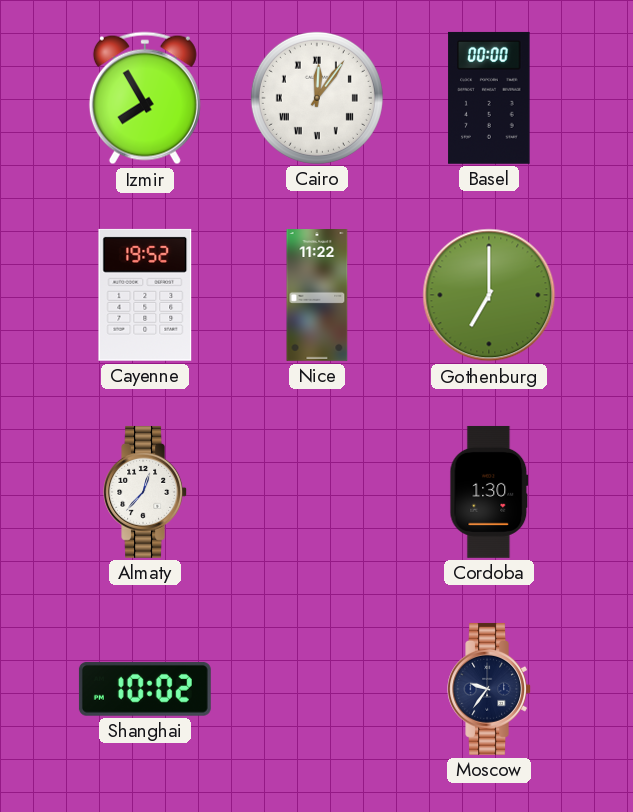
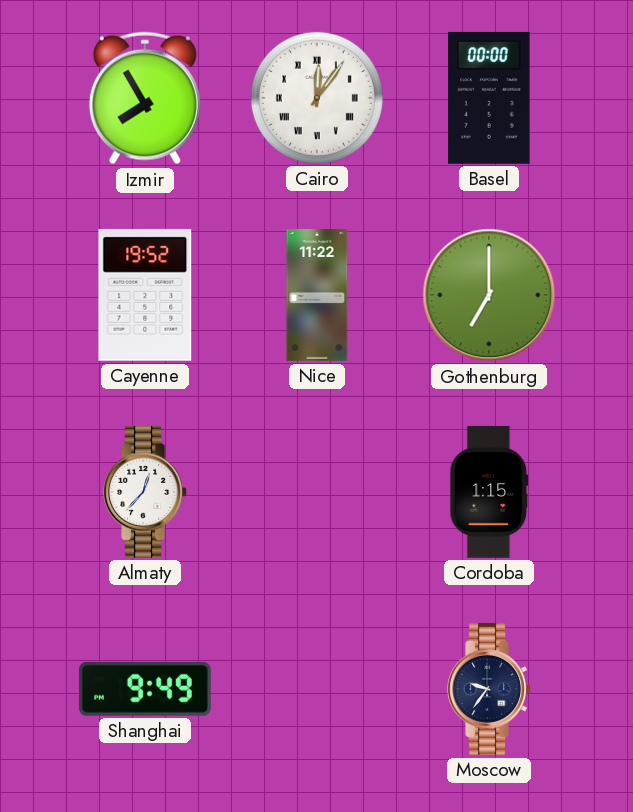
Cordoba: 1:30 -> 1:15 (489, 492)
Shanghai: 10:02 -> 9:49 (145, 689)
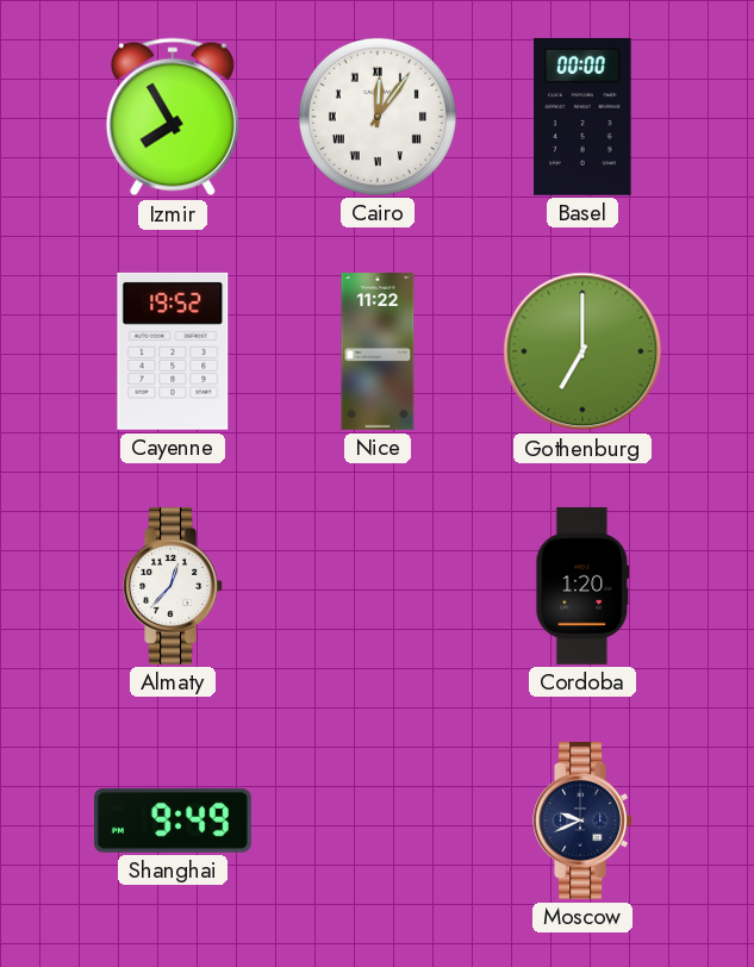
Cordoba: 1:15 -> 1:20 (582, 586)
Moscow: 9:36 -> 9:41 (582, 821)
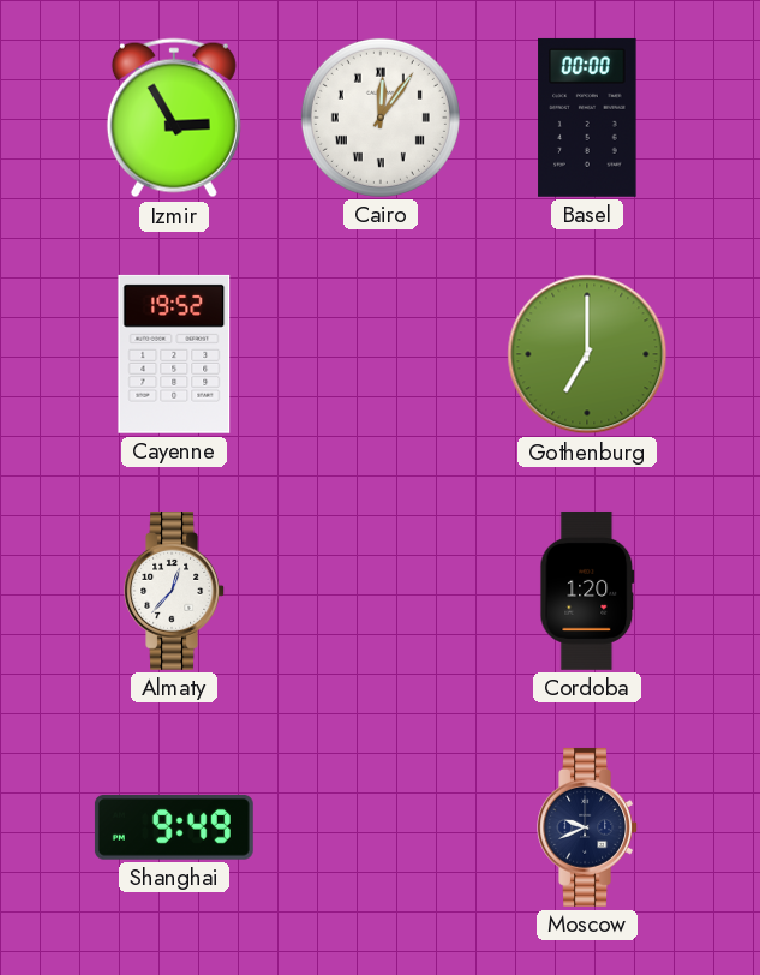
Izmir: 7:55 -> 2:55 (174, 118)
Nice: 11:22 -> none (378, 353)
